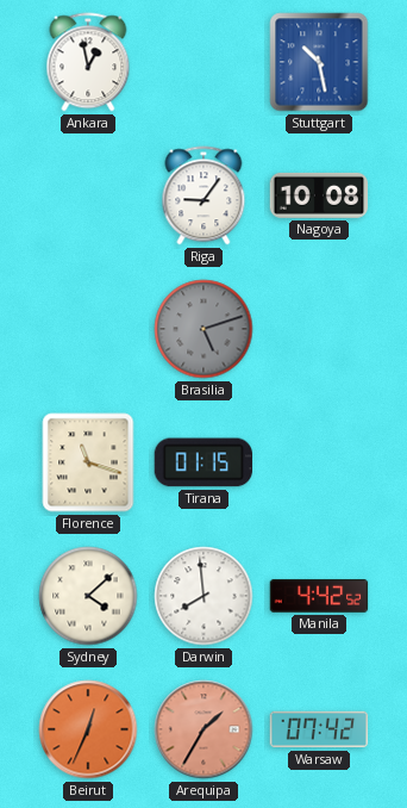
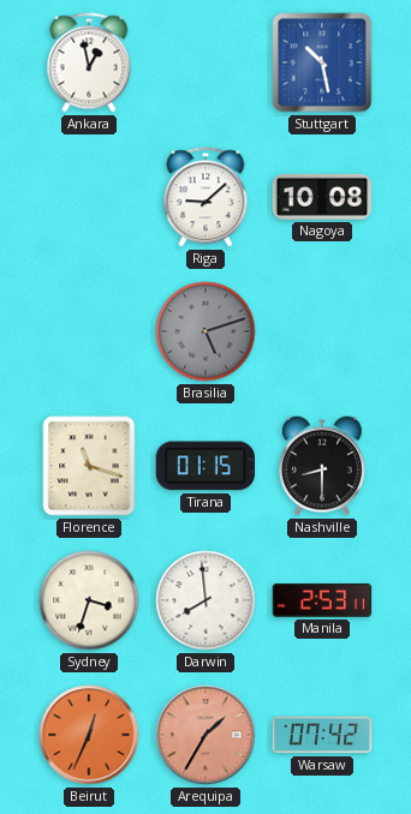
Riga: 9:06 -> 9:08 (205, 197)
Nashville: none -> 8:30 (322, 466)
Sydney: 4:08 -> 3:33 (89, 600)
Manila: 4:42 -> 2:53 (322, 600)
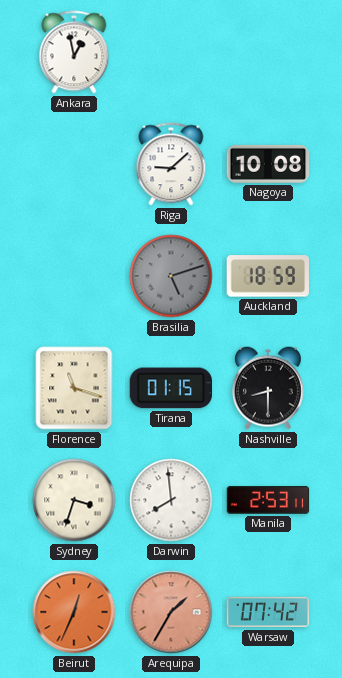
Stuttgart: 10:28 -> none (322, 62)
Auckland: none -> 18:59 (267, 276)
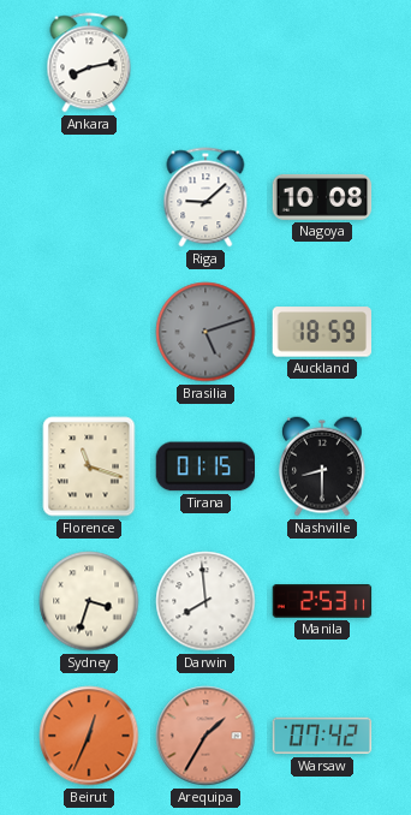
Ankara: 12:58 -> 8:13 (89, 63)
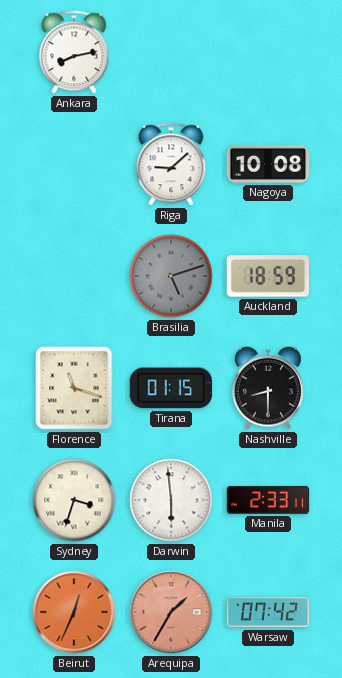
Darwin: 7:59 -> 5:59 (171, 500)
Manila: 2:53 -> 2:33 (268, 500)
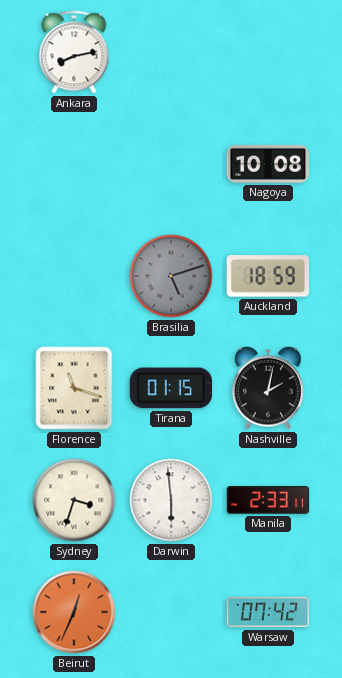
Riga: 9:08 -> none (171, 164)
Nashville: 8:30 -> 2:02 (268, 388)
Arequipa: 1:35 -> none (171, 612)
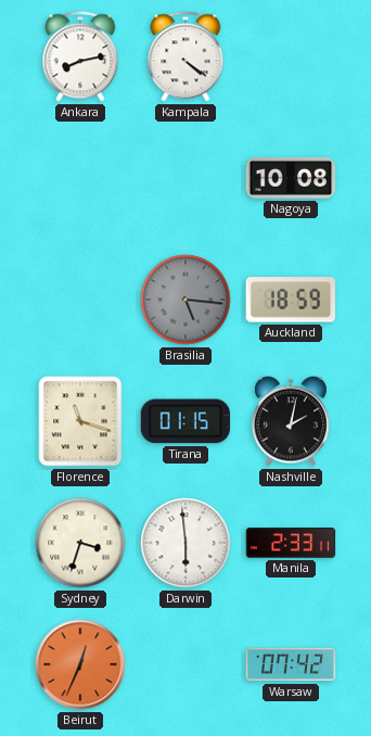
Kampala: none -> 4:21 (185, 56)
Brasilia: 5:12 -> 5:16 (185, 300)
